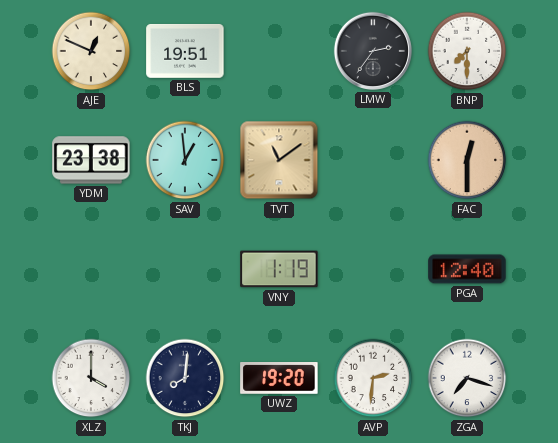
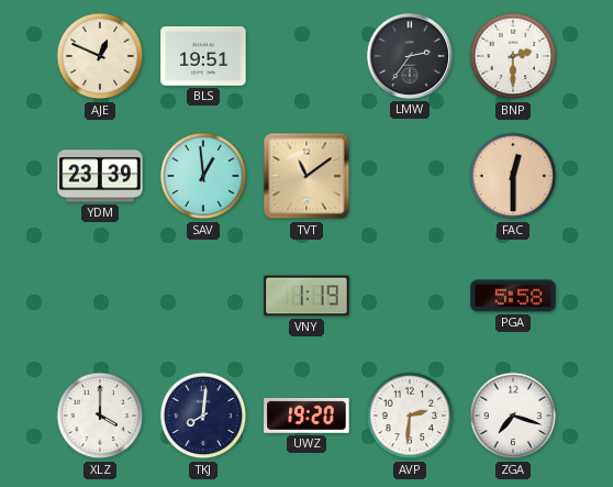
BNP: 7:30 -> 2:30 (513, 56)
YDM: 23:38 -> 23:39 (100, 176)
PGA: 12:40 -> 5:58 (513, 296)
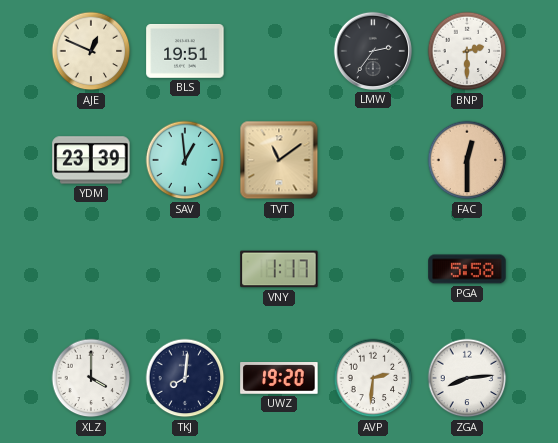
VNY: 1:19 -> 1:17 (279, 269)
ZGA: 7:18 -> 8:14 (467, 378)
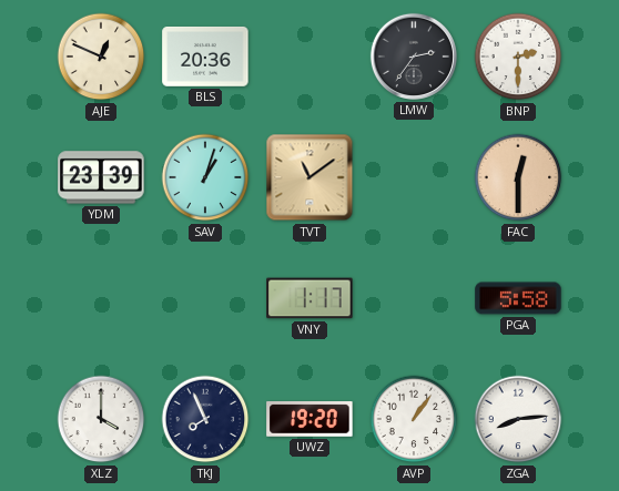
BLS: 19:51 -> 20:36 (205, 57)
SAV: 12:59 -> 1:03 (205, 177)
TKJ: 8:01 -> 7:56 (205, 419)
AVP: 2:31 -> 1:06 (414, 419)
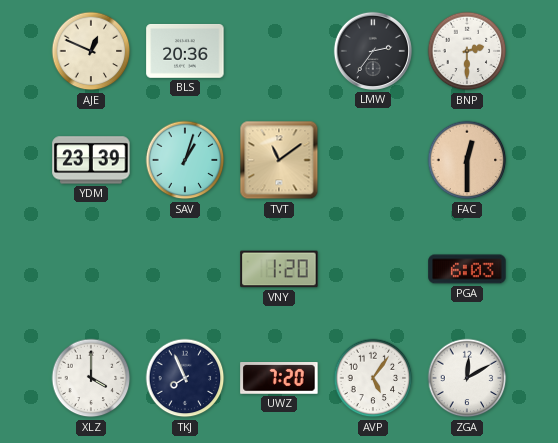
VNY: 1:17 -> 1:20 (279, 269)
PGA: 5:58 -> 6:03 (467, 269)
UWZ: 19:20 -> 7:20 (279, 379)
AVP: 1:06 -> 5:06 (373, 378)
ZGA: 8:14 -> 12:10 (467, 378)
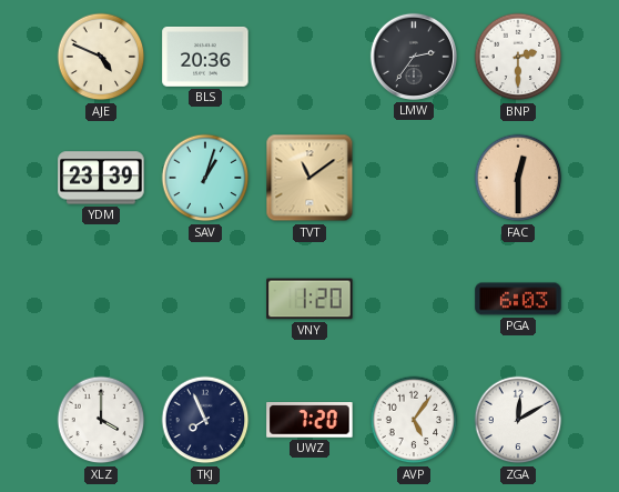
AJE: 12:49 -> 4:49 (101, 57)
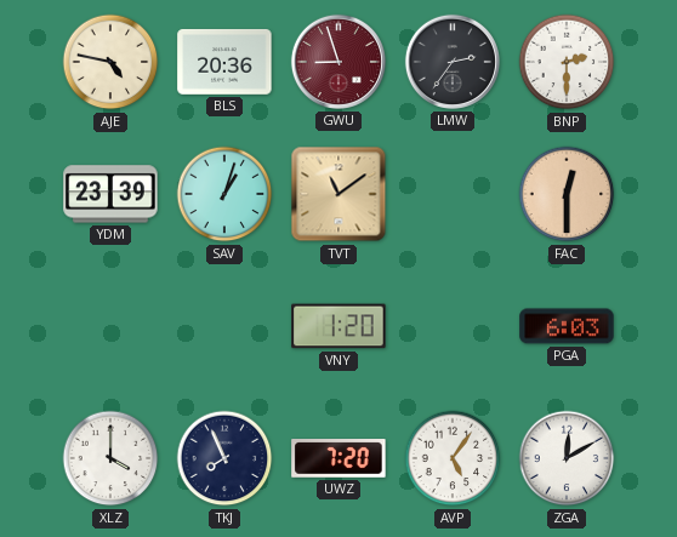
AJE: 4:49 -> 4:47 (110, 62)
GWU: none -> 8:57 (338, 62)
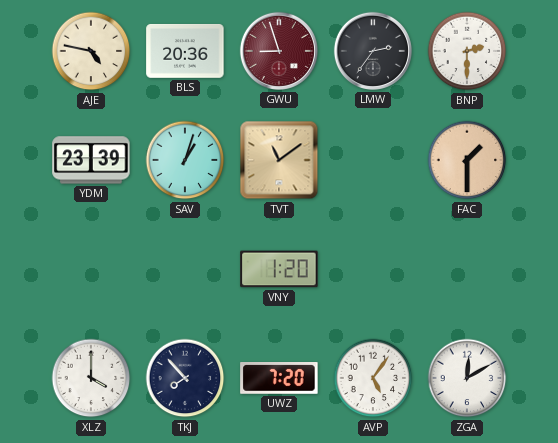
FAC: 12:30 -> 1:30 (467, 160)
PGA: 6:03 -> none (567, 326)
TKJ: 7:56 -> 7:53 (185, 378)
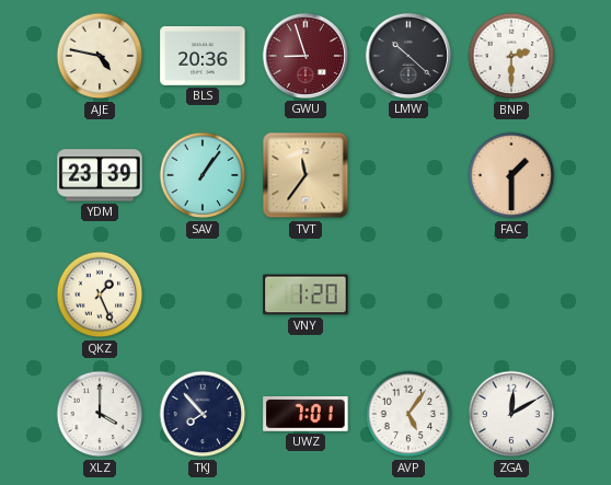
LMW: 2:36 -> 10:22 (408, 56)
SAV: 1:03 -> 1:06 (203, 175)
TVT: 11:09 -> 11:36 (305, 175)
QKZ: none -> 1:26 (100, 295)
UWZ: 7:20 -> 7:01 (305, 415)
